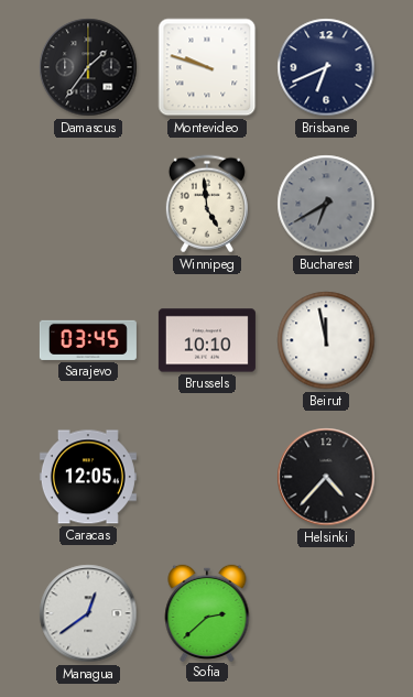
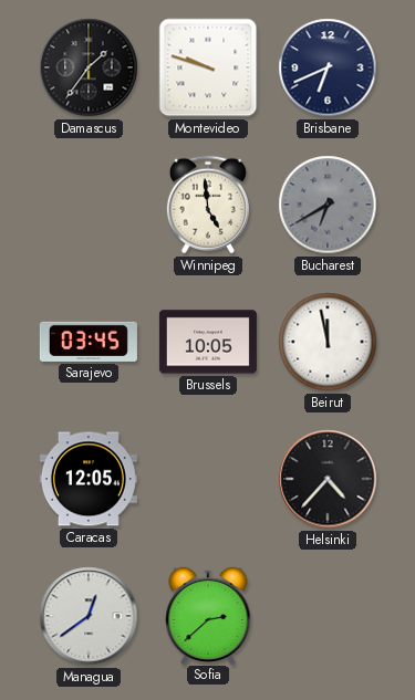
Brussels: 10:10 -> 10:05 (208, 342)
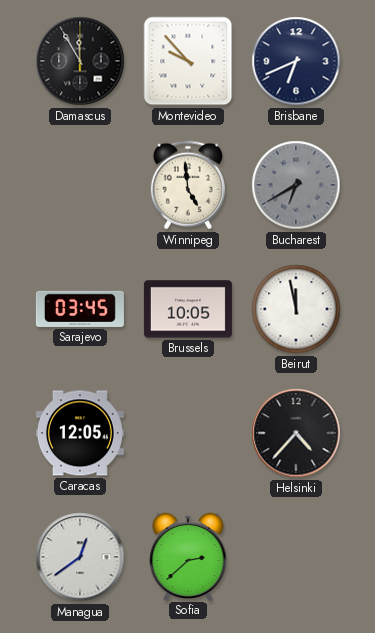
Damascus: 1:36 -> 11:55 (80, 61)
Montevideo: 9:48 -> 9:53 (188, 61)
